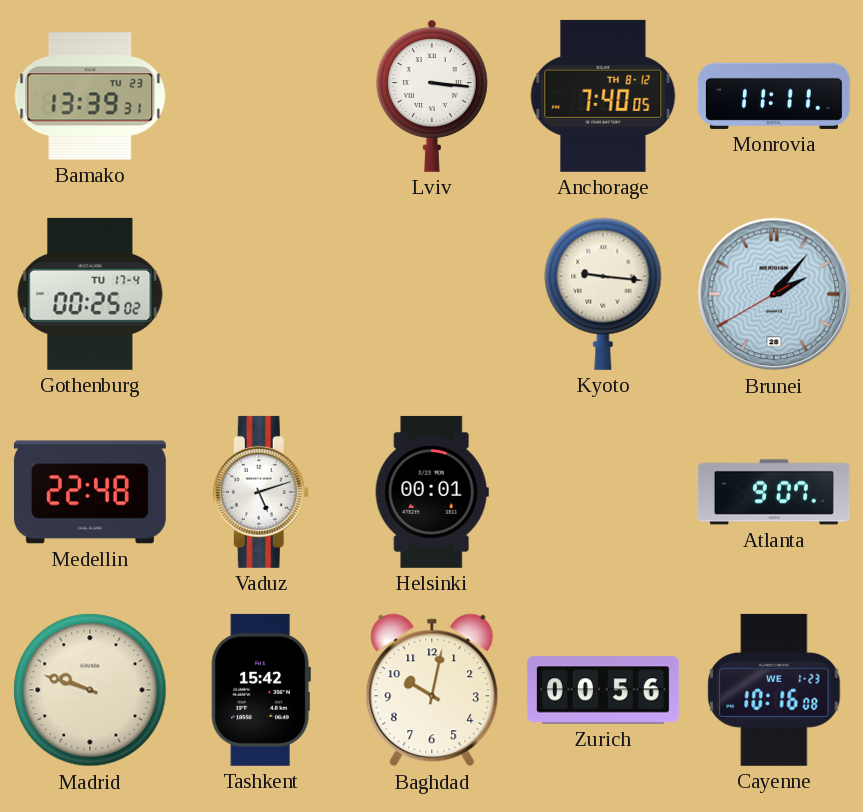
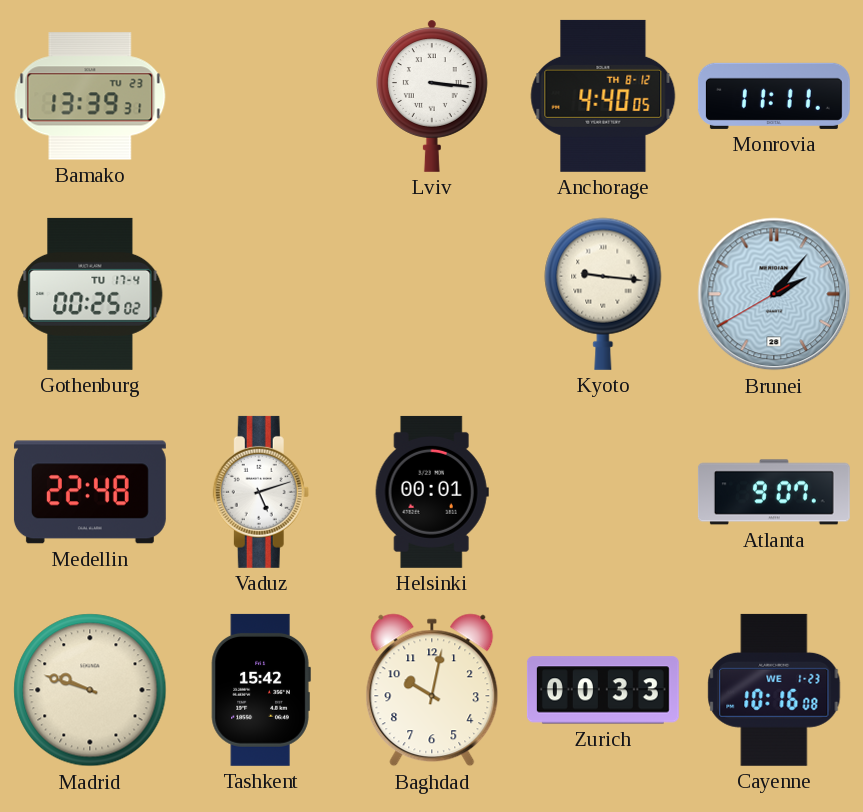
Anchorage: 7:40 -> 4:40 (603, 96)
Zurich: 00:56 -> 00:33 (603, 690)
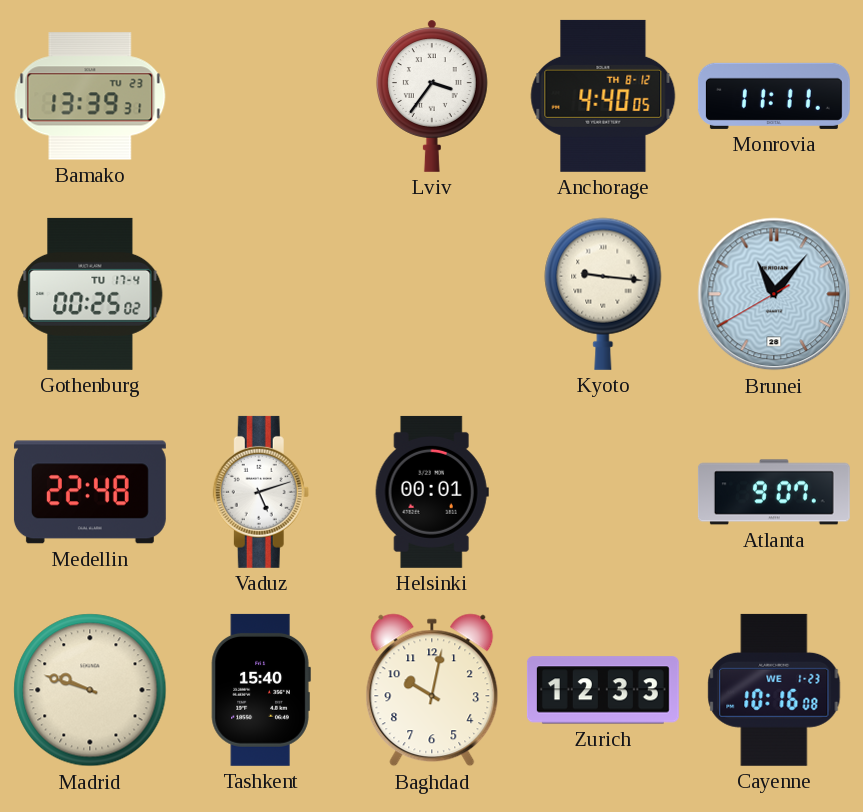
Lviv: 3:16 -> 3:36 (432, 96)
Brunei: 2:06 -> 11:06 (774, 294)
Tashkent: 15:42 -> 15:40 (261, 690)
Zurich: 00:33 -> 12:33 (603, 690)
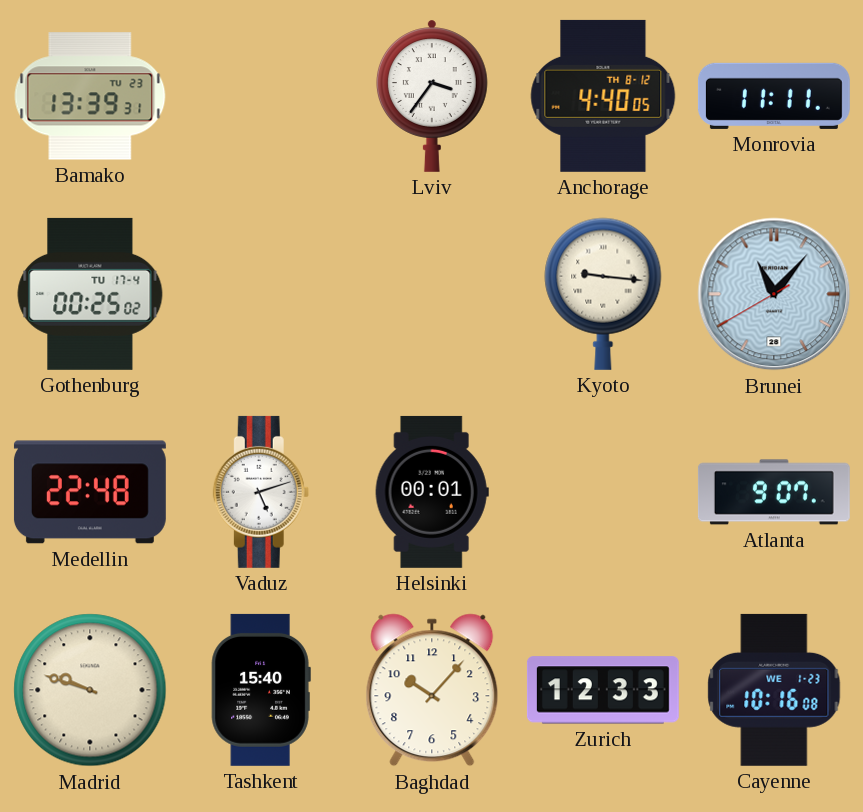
Baghdad: 10:02 -> 10:07 (432, 690)
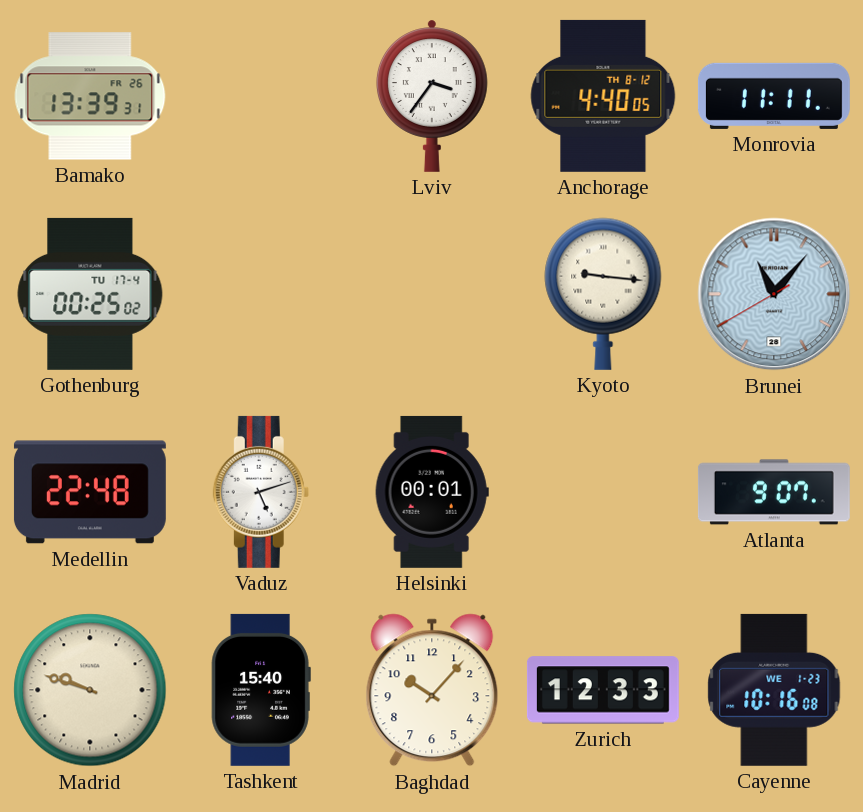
Bamako date: TU 23 -> FR 26 (90, 96)
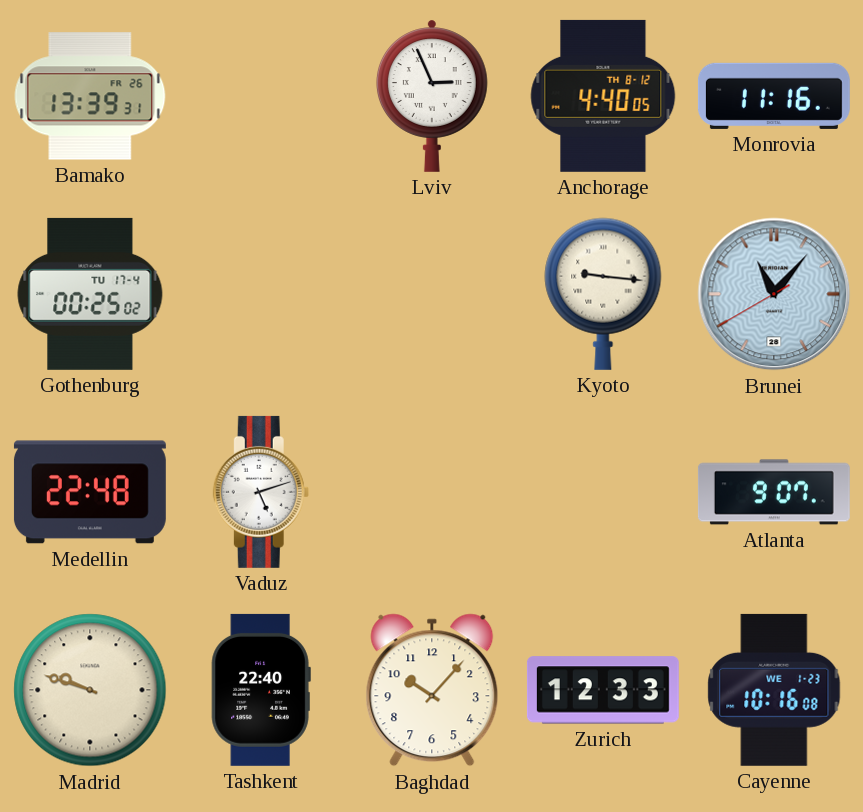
Lviv: 3:36 -> 2:56 (432, 96)
Monrovia: 11:11 -> 11:16 (774, 96)
Helsinki: 00:01 -> none (432, 492)
Tashkent: 15:40 -> 22:40 (261, 690)
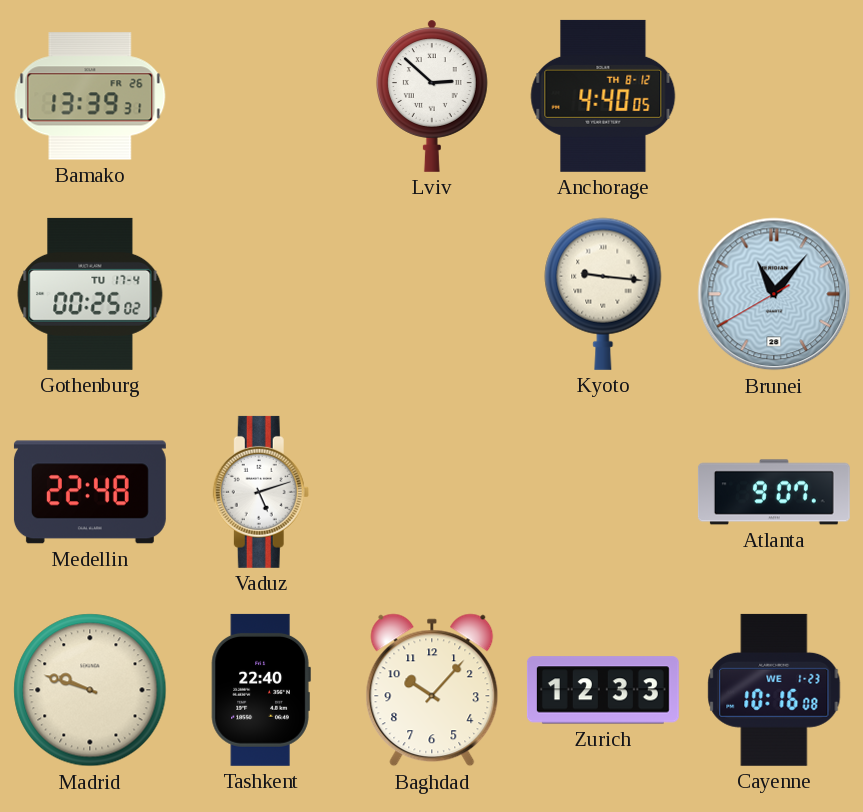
Lviv: 2:56 -> 2:52 (432, 96)
Monrovia: 11:16 -> none (774, 96)
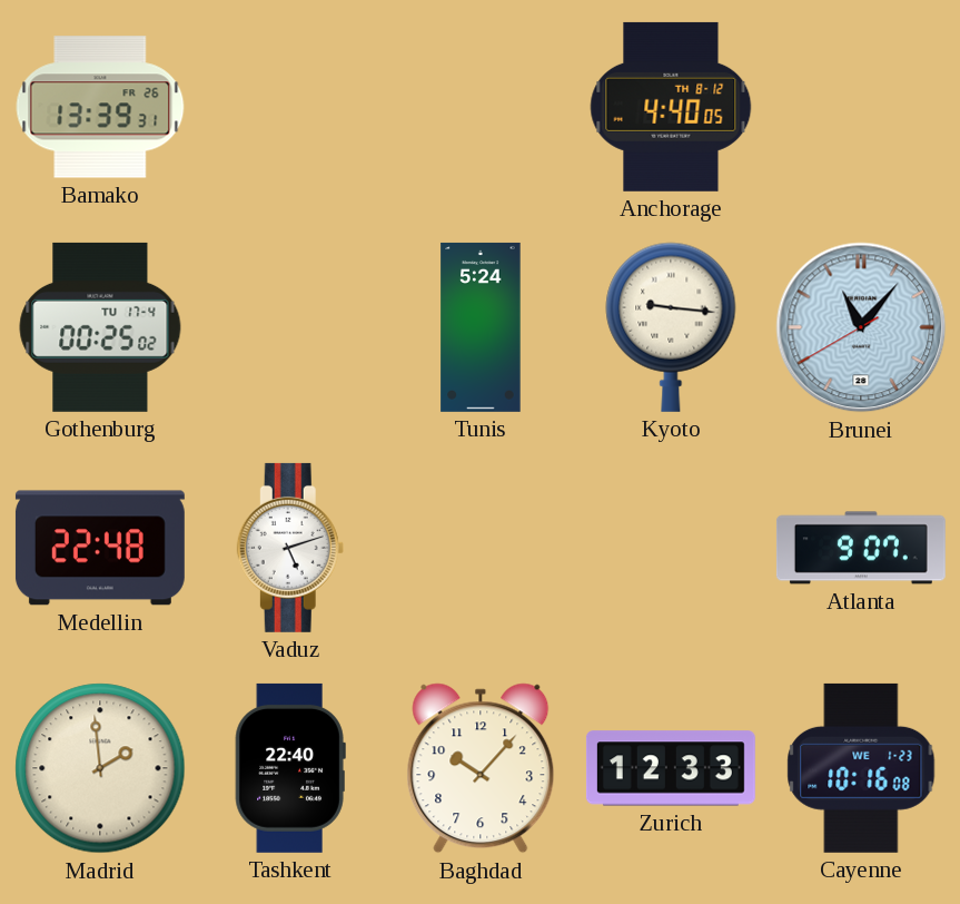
Lviv: 2:52 -> none (432, 96)
Tunis: none -> 5:24 (481, 327)
Madrid: 9:48 -> 1:59 (100, 768)
